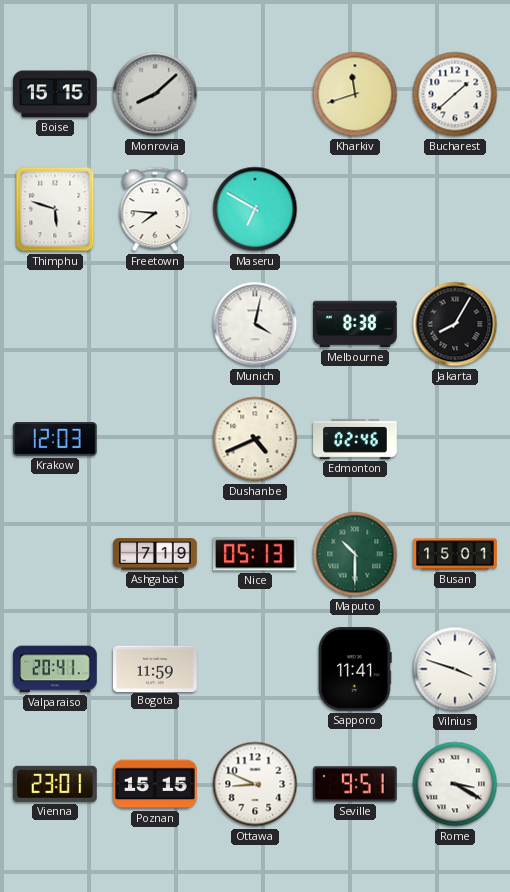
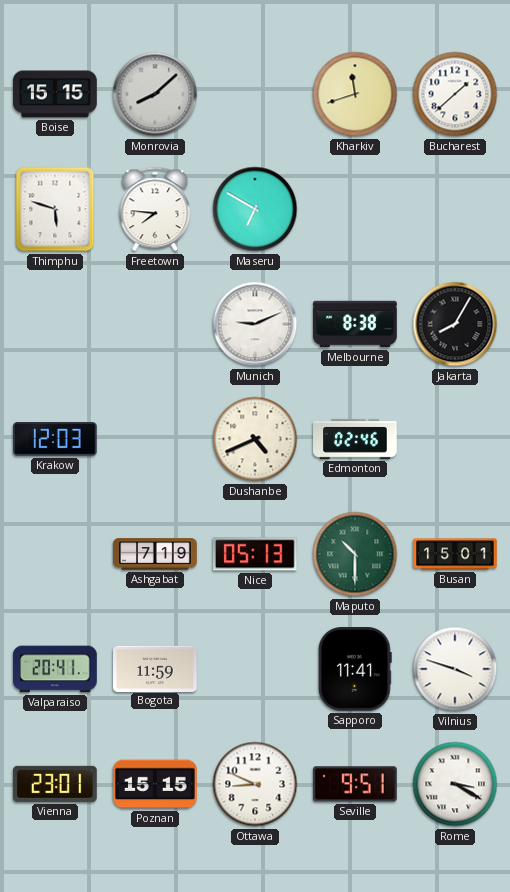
Munich: 4:02 -> 9:11 (255, 324)
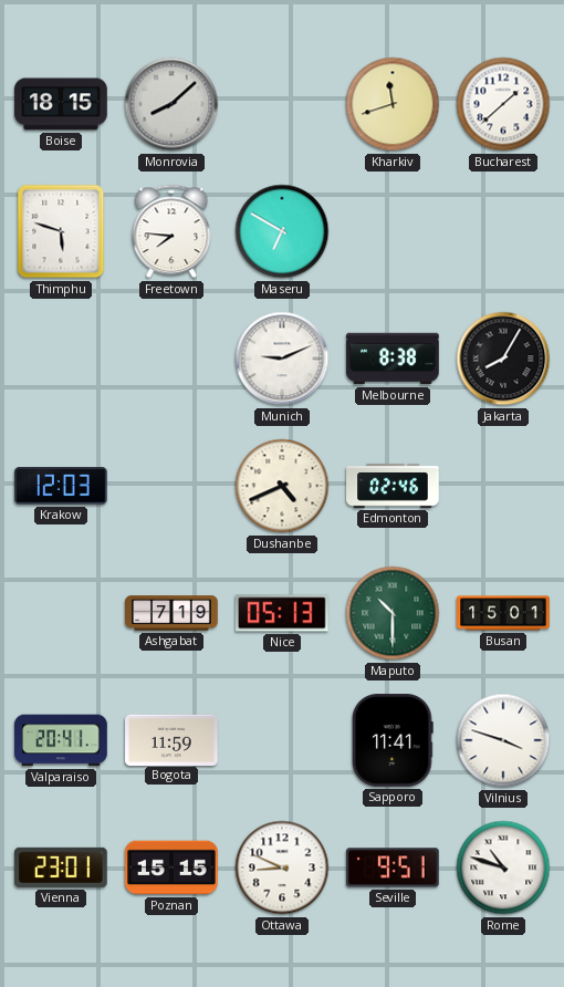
Boise: 15:15 -> 18:15 (61, 104)
Rome: 3:20 -> 10:48 (503, 867)
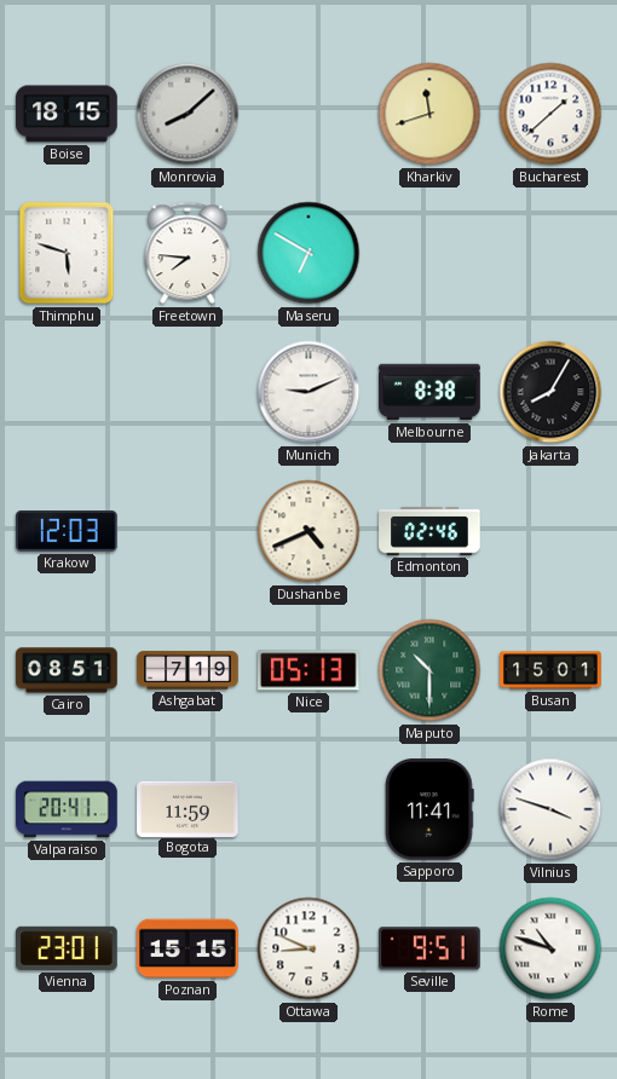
Cairo: none -> 08:51 (67, 670)
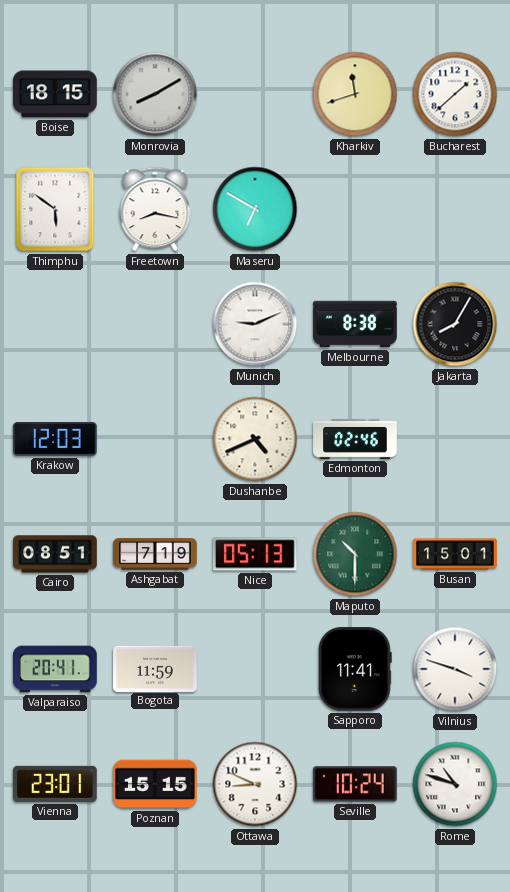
Monrovia: 8:08 -> 8:10 (155, 94)
Thimphu: 5:48 -> 5:51 (55, 209)
Freetown: 7:46 -> 8:17 (155, 209)
Seville: 9:51 -> 10:24 (356, 784)
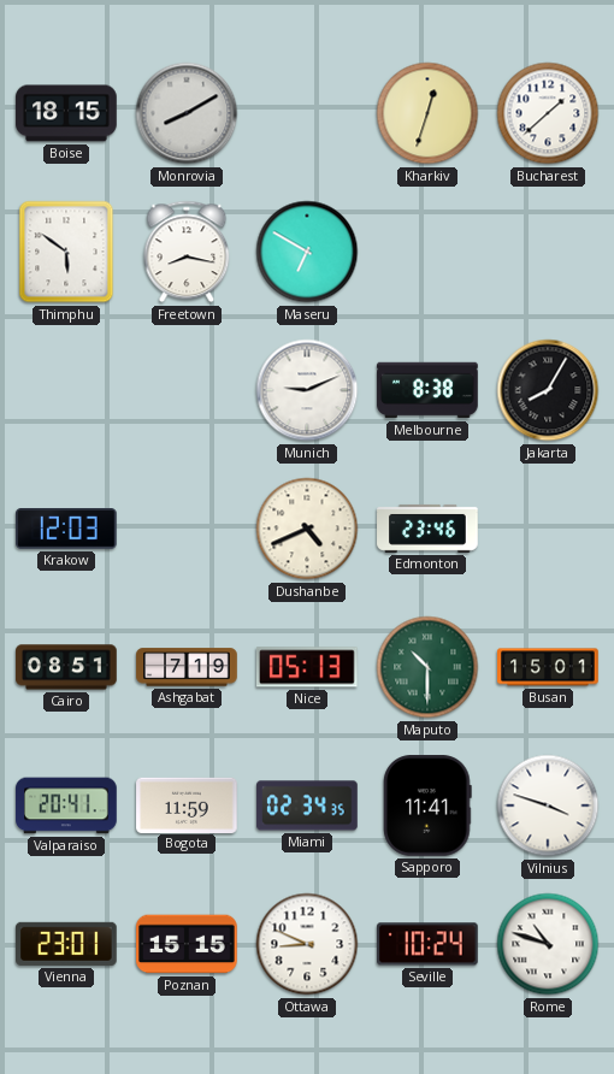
Kharkiv: 11:42 -> 12:33 (427, 113)
Edmonton: 02:46 -> 23:46 (427, 529)
Miami: none -> 02:34 (307, 805)
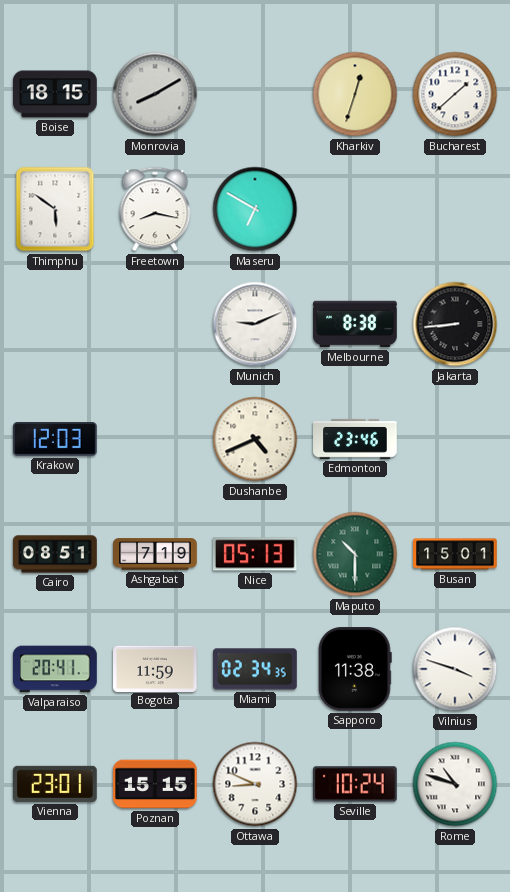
Jakarta: 8:05 -> 8:44 (455, 324)
Sapporo: 11:41 -> 11:38 (355, 669)
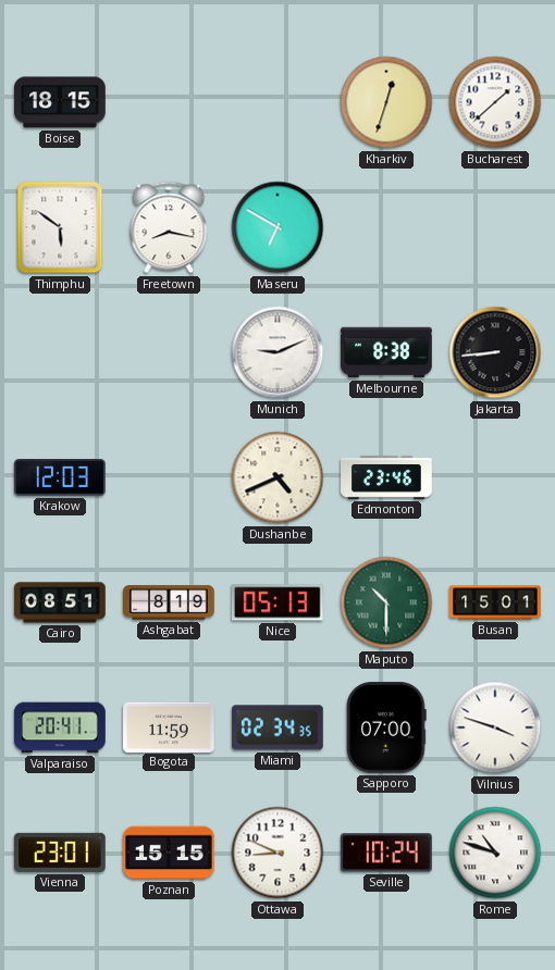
Monrovia: 8:10 -> none (155, 94)
Ashgabat: 7:19 -> 8:19 (169, 602)
Sapporo: 11:38 -> 07:00 (386, 727)
